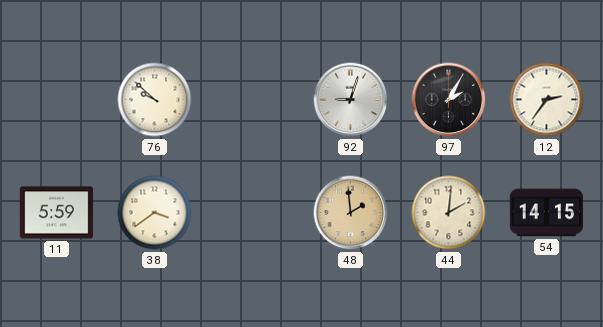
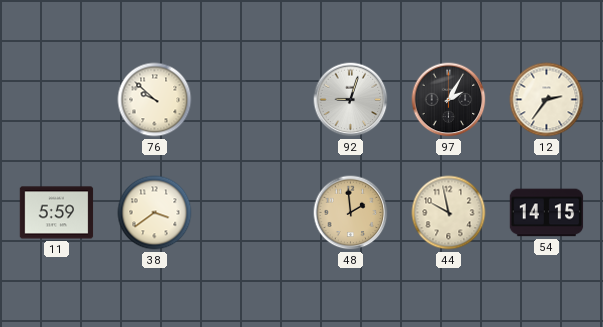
44: 2:01 -> 9:58 (449, 213)
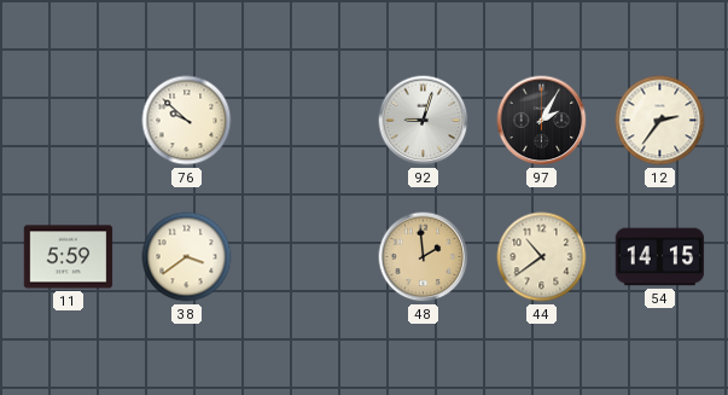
44: 9:58 -> 10:39 (542, 257)
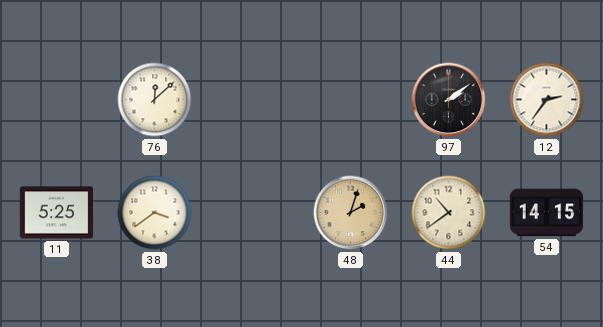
76: 9:52 -> 12:08 (155, 100)
92: 9:03 -> none (424, 121)
97: 2:05 -> 2:09 (449, 100)
11: 5:59 -> 5:25 (57, 213)
48: 1:59 -> 2:03 (351, 213)
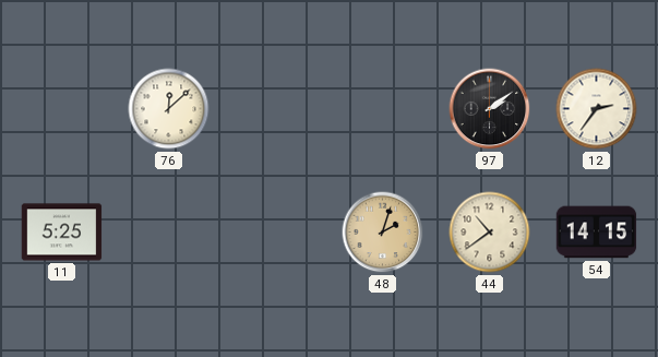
38: 3:39 -> none (155, 213)
